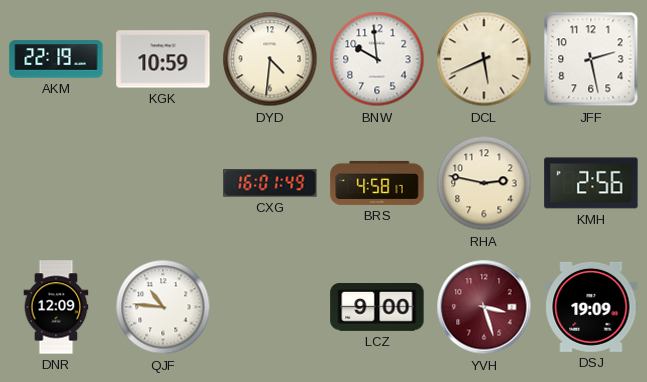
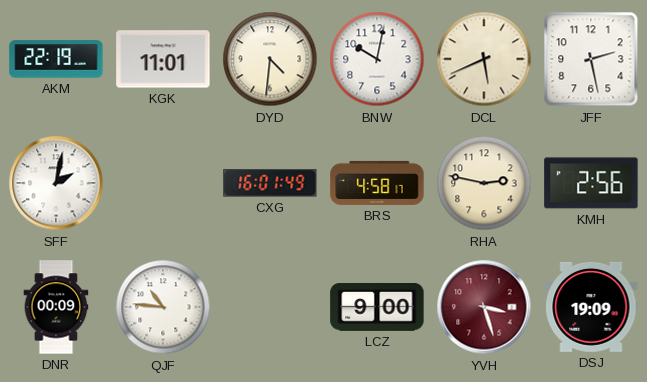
KGK: 10:59 -> 11:01 (163, 59)
BNW: 9:59 -> 10:02 (377, 59)
SFF: none -> 2:02 (56, 183)
DNR: 12:09 -> 00:09 (56, 307)
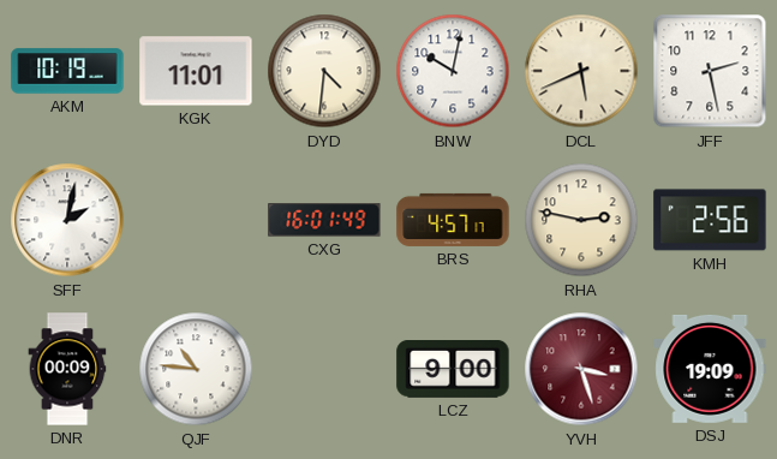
AKM: 22:19 -> 10:19 (67, 71)
BRS: 4:58 -> 4:57 (453, 220)
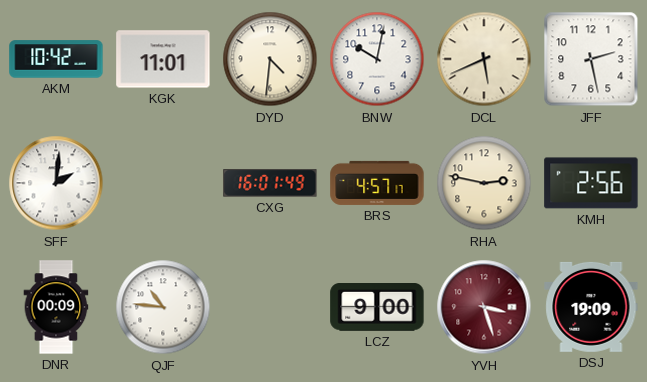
AKM: 10:19 -> 10:42 (56, 59)
SFF: 2:02 -> 2:01 (56, 183)
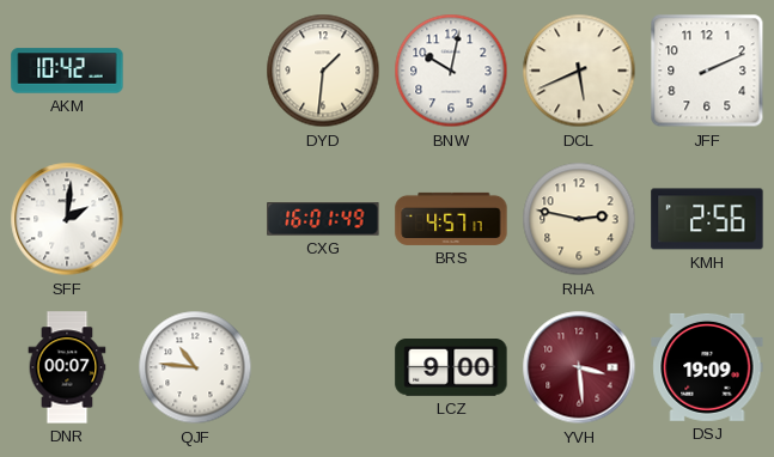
KGK: 11:01 -> none (163, 59)
DYD: 4:31 -> 1:31 (323, 71)
JFF: 2:28 -> 2:11 (707, 71)
DNR: 00:09 -> 00:07 (67, 367)
YVH: 3:27 -> 3:29 (579, 367)
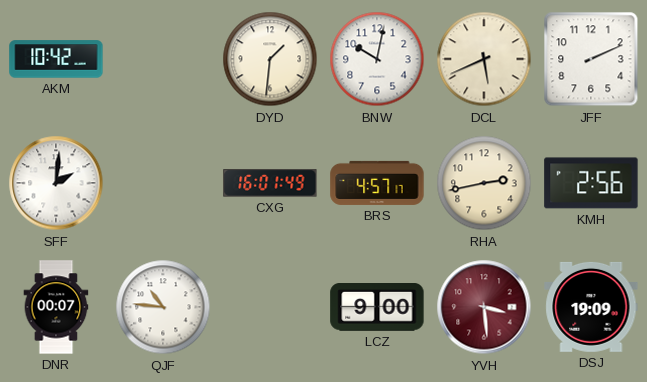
RHA: 2:47 -> 2:43 (484, 183)
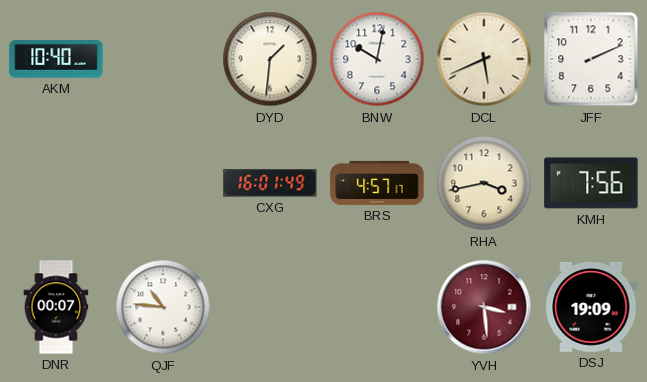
AKM: 10:42 -> 10:40 (56, 59)
SFF: 2:01 -> none (56, 183)
RHA: 2:43 -> 3:43 (484, 183)
KMH: 2:56 -> 7:56 (591, 183)
LCZ: 9:00 -> none (377, 308)
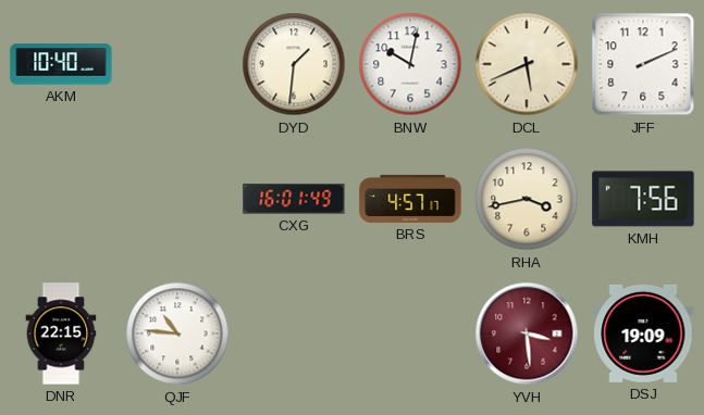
DNR: 00:07 -> 22:15 (61, 334)
